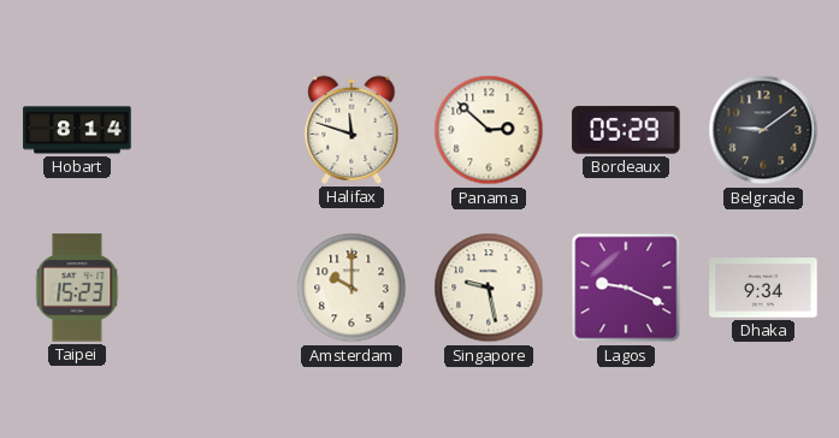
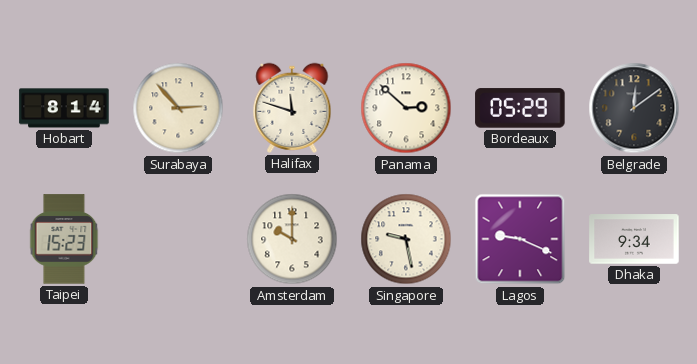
Surabaya: none -> 2:53 (178, 108)
Belgrade: 9:09 -> 12:09 (634, 108)
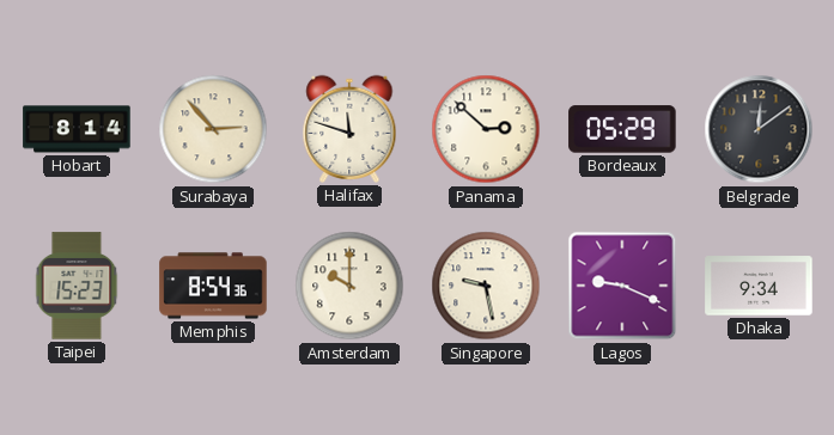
Memphis: none -> 8:54 (213, 286)
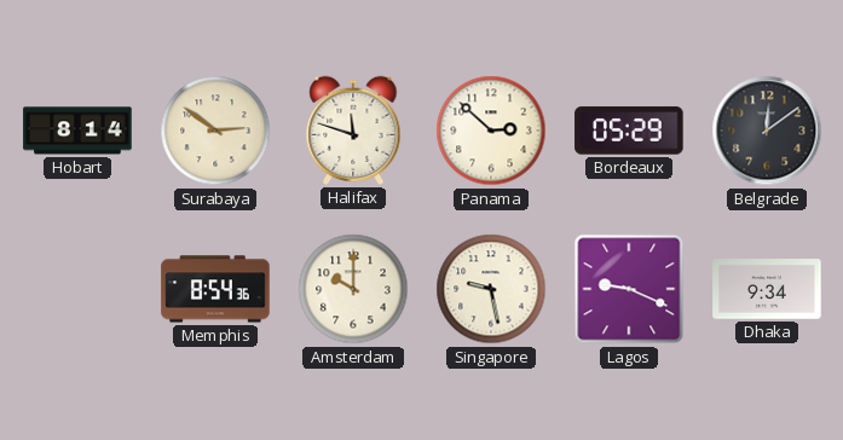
Surabaya: 2:53 -> 2:51 (215, 131)
Taipei: 15:23 -> none (77, 286)
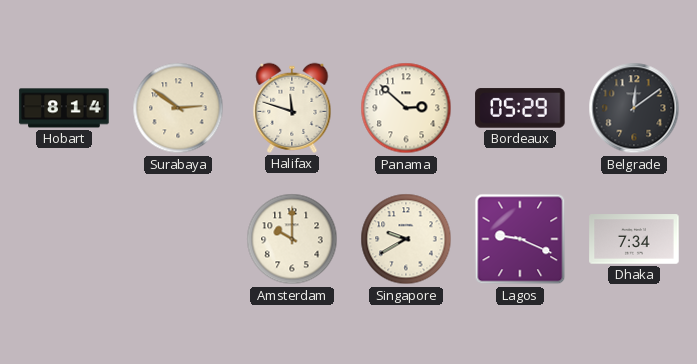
Memphis: 8:54 -> none (215, 289)
Singapore: 9:28 -> 9:40 (406, 239)
Dhaka: 9:34 -> 7:34 (634, 239)
